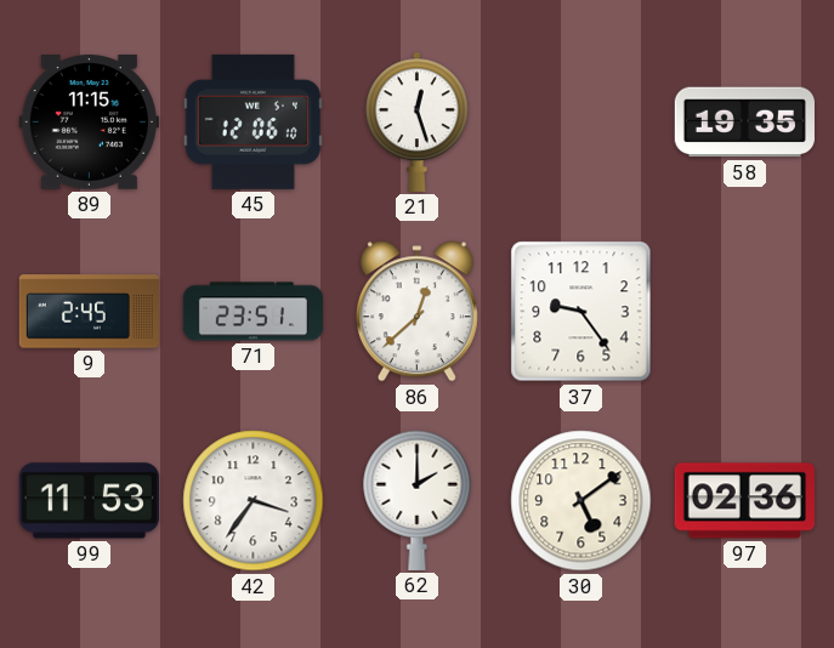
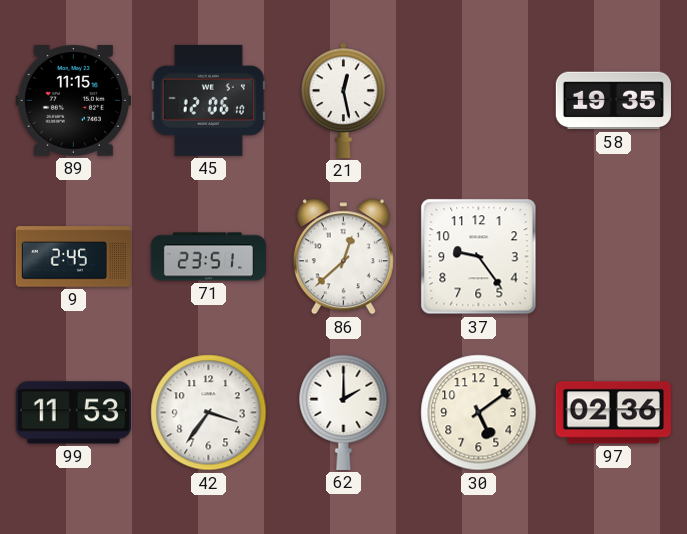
21: 12:27 -> 12:28 (344, 100)
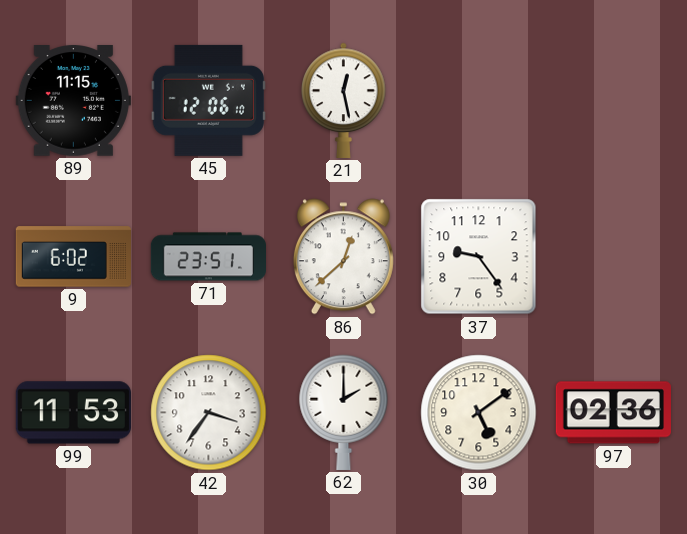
58: 19:35 -> none (613, 101)
9: 2:45 -> 6:02 (73, 257)
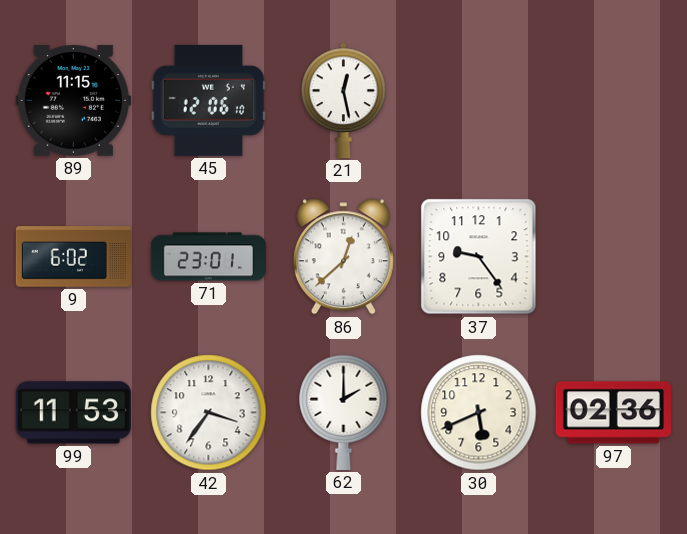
71: 23:51 -> 23:01 (208, 257)
30: 5:09 -> 5:41 (479, 413)
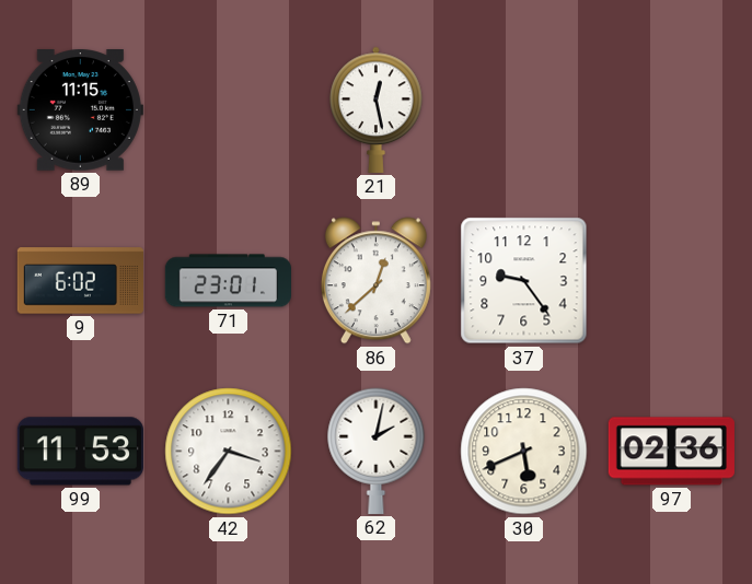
45: 12:06 -> none (208, 100)
62: 2:00 -> 2:02 (377, 451)
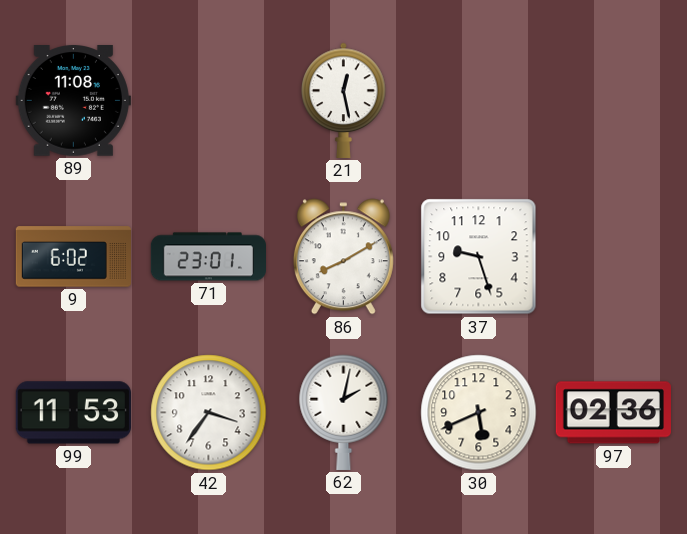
89: 11:15 -> 11:08 (73, 101)
86: 12:38 -> 8:10 (343, 257)
37: 9:24 -> 9:27 (479, 257)
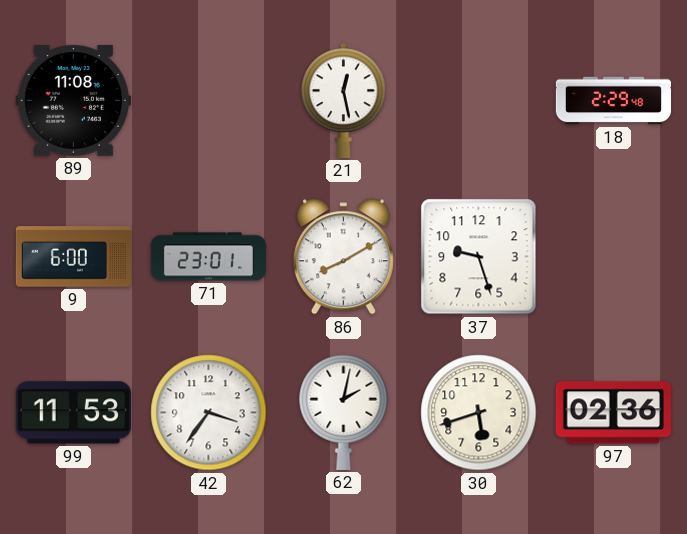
18: none -> 2:29 (614, 101)
9: 6:02 -> 6:00 (73, 257)
30: 5:41 -> 5:42 (479, 413)
